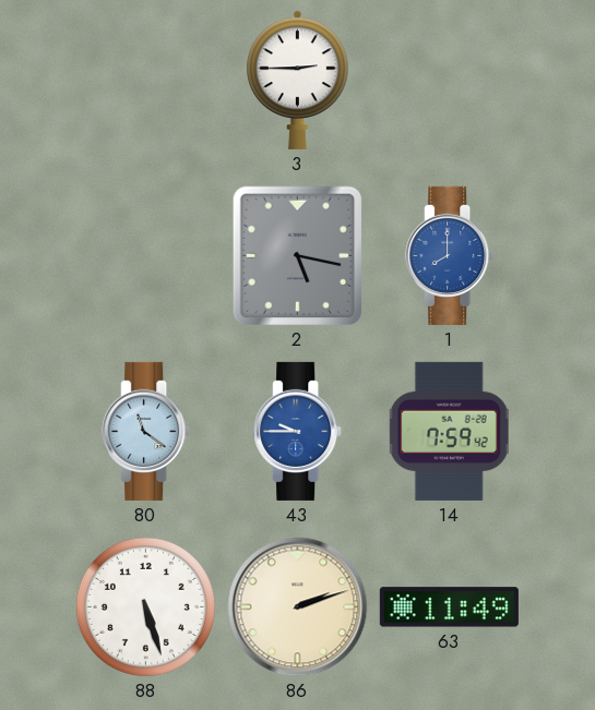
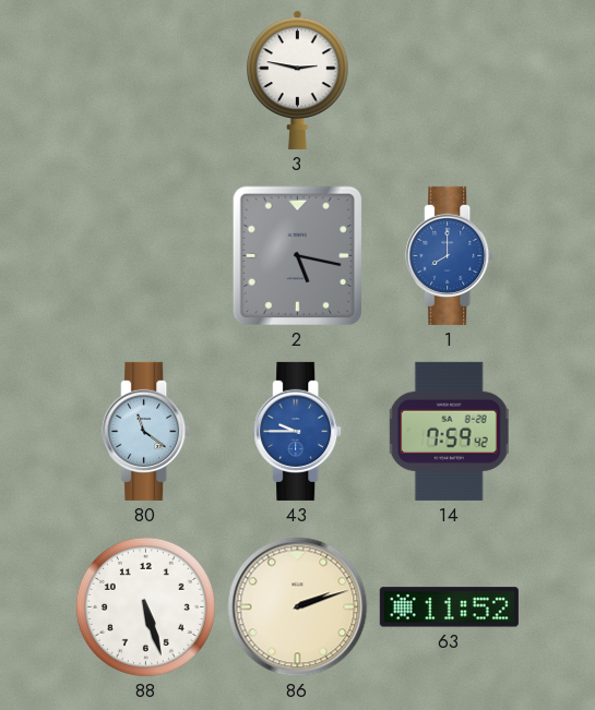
3: 2:45 -> 2:47 (298, 80)
63: 11:49 -> 11:52 (449, 607)
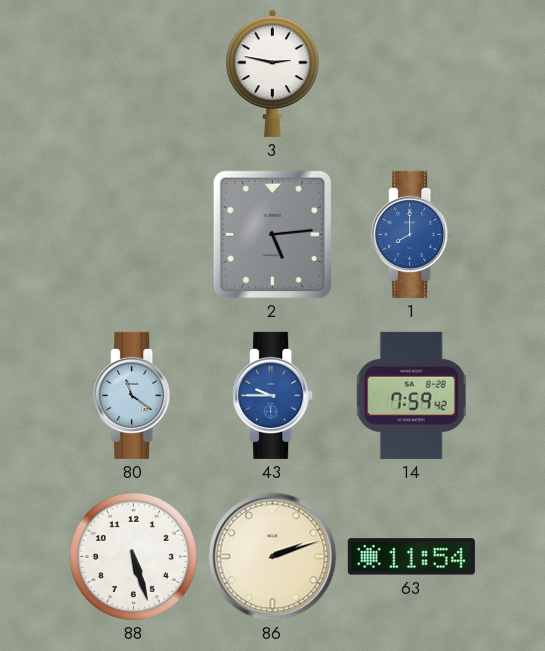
2: 5:17 -> 5:14 (273, 235)
63: 11:52 -> 11:54 (411, 557)
